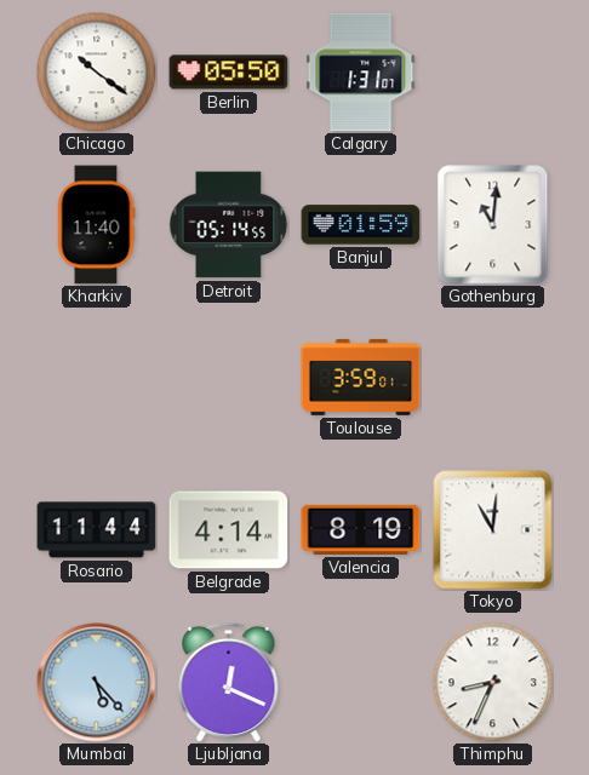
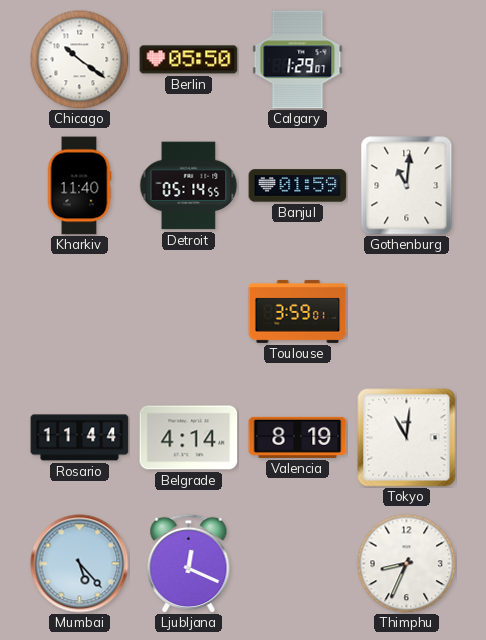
Calgary: 1:31 -> 1:29 (298, 60)
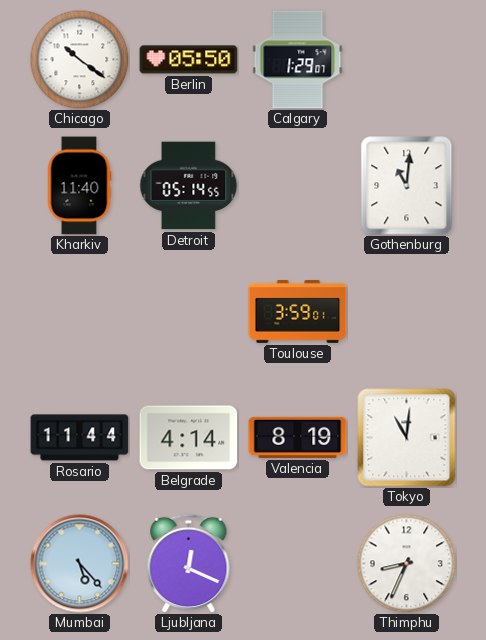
Banjul: 01:59 -> none (298, 186)
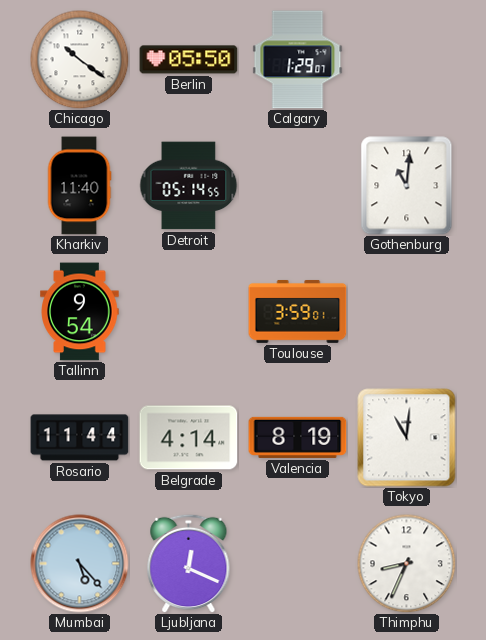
Tallinn: none -> 9:54 (80, 312)
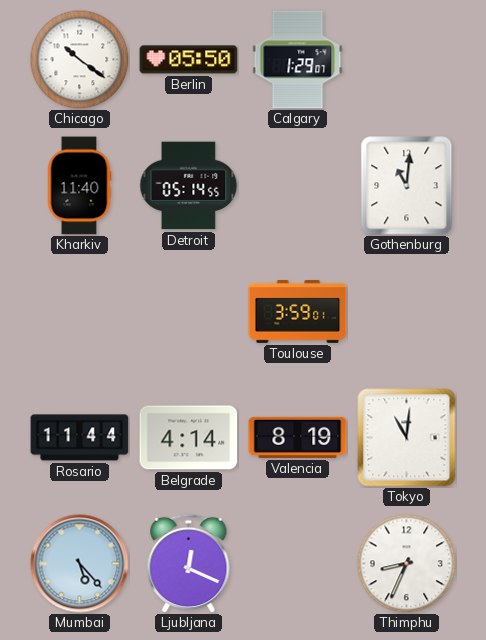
Tallinn: 9:54 -> none (80, 312)
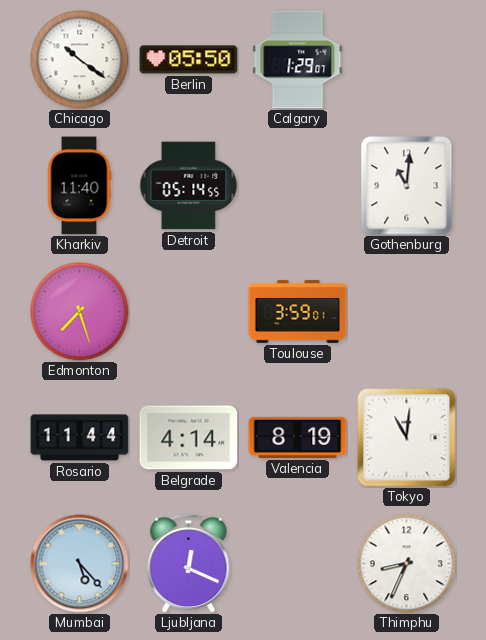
Edmonton: none -> 7:27 (80, 312)
